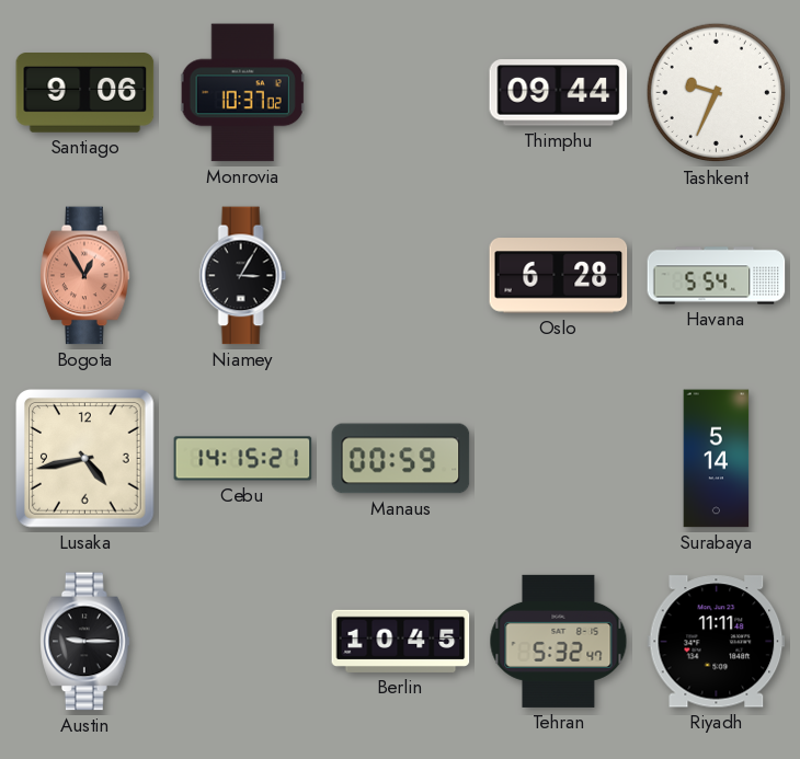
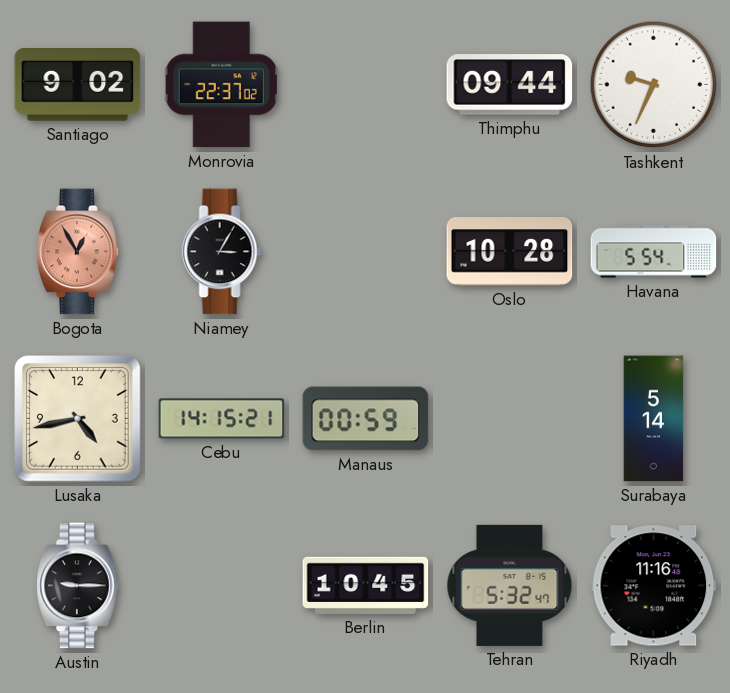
Santiago: 9:06 -> 9:02 (78, 85)
Monrovia: 10:37 -> 22:37 (222, 85)
Oslo: 6:28 -> 10:28 (510, 252)
Riyadh: 11:11 -> 11:16 (654, 586)
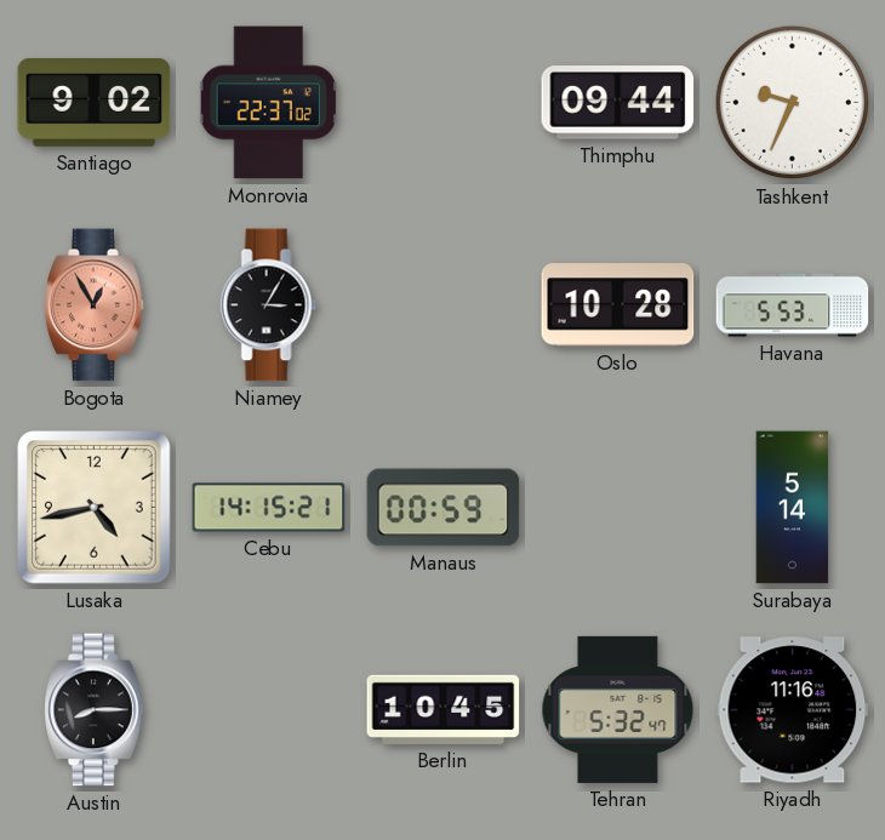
Havana: 5:54 -> 5:53 (793, 305)
Austin: 9:15 -> 8:15 (95, 710)
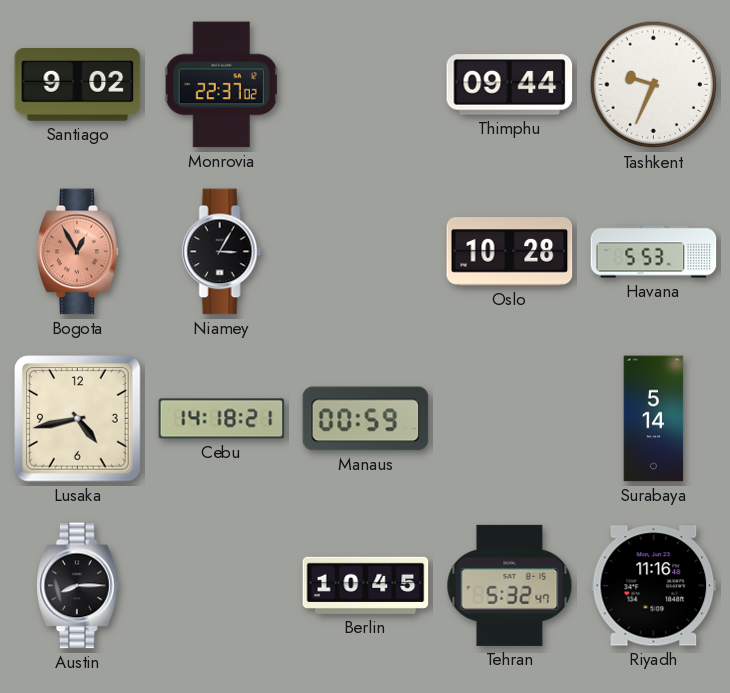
Cebu: 14:15 -> 14:18 (222, 419)
